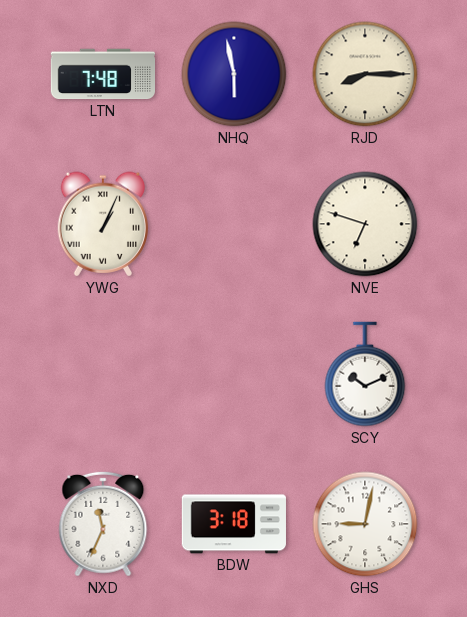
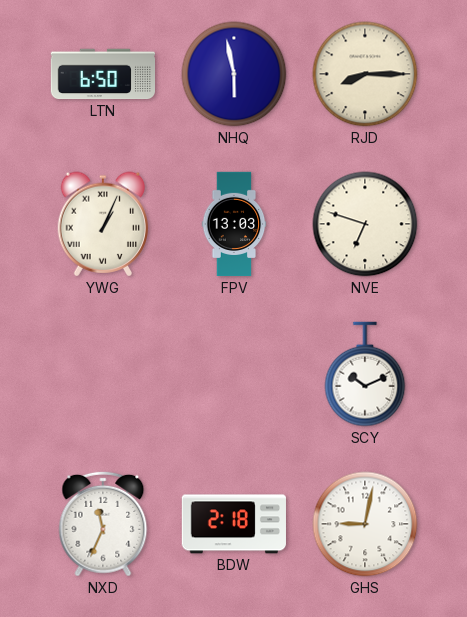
LTN: 7:48 -> 6:50 (102, 74)
FPV: none -> 13:03 (234, 224)
BDW: 3:18 -> 2:18 (234, 524)
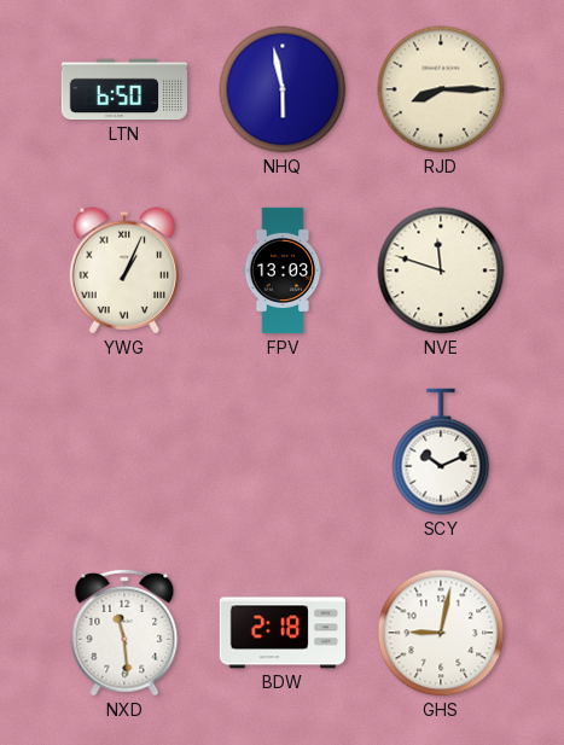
NVE: 6:48 -> 11:48 (441, 270)
NXD: 11:34 -> 11:29 (124, 633)
